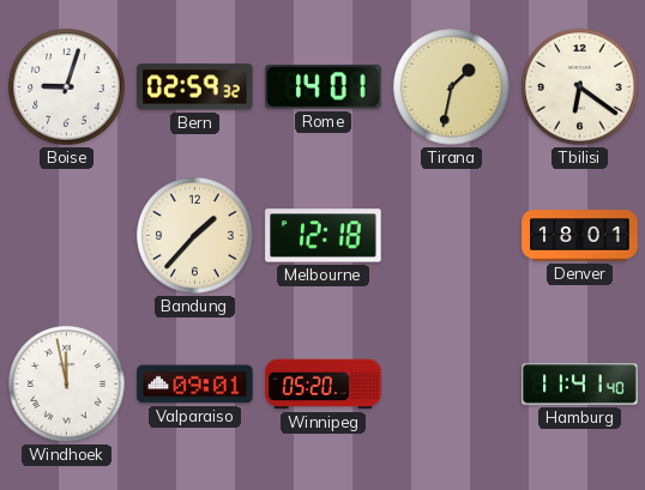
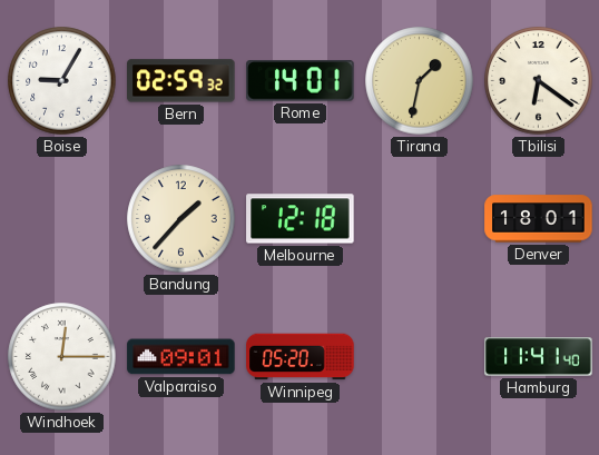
Boise: 9:03 -> 9:05 (62, 81)
Windhoek: 11:58 -> 12:15 (62, 357)
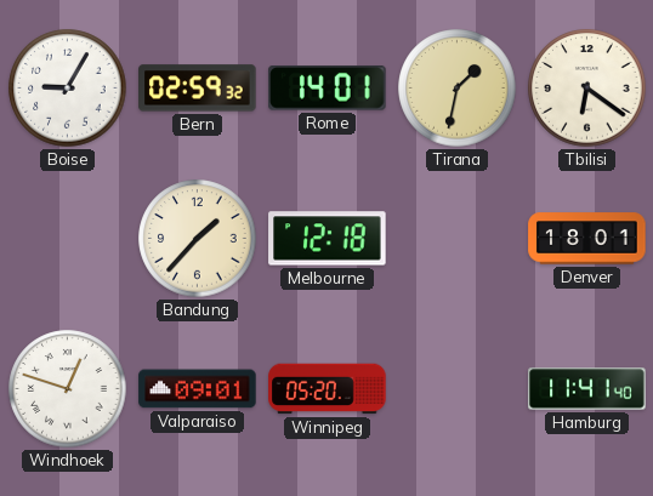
Windhoek: 12:15 -> 12:48 (68, 389)
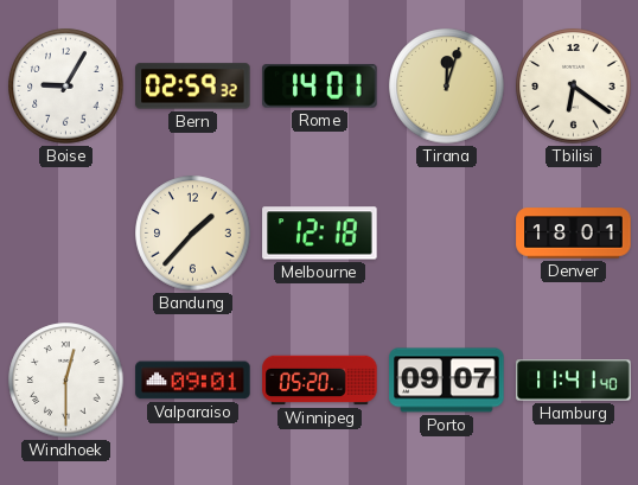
Tirana: 1:32 -> 12:03 (447, 87)
Windhoek: 12:48 -> 12:30 (66, 381)
Porto: none -> 09:07 (447, 381)
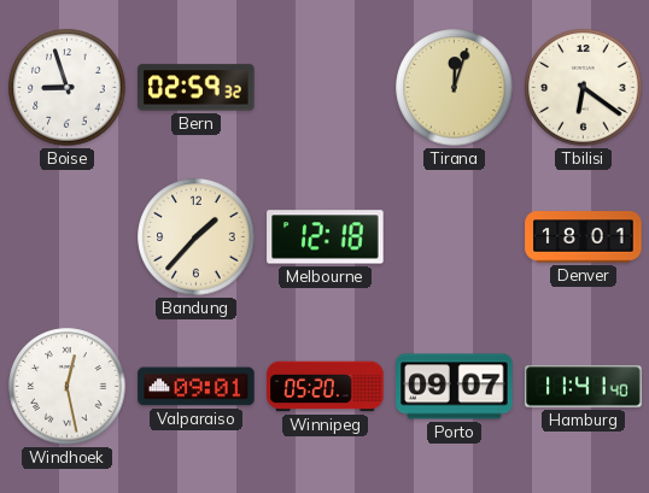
Boise: 9:05 -> 8:57 (68, 88)
Rome: 14:01 -> none (320, 87)
Windhoek: 12:30 -> 12:28 (68, 387)
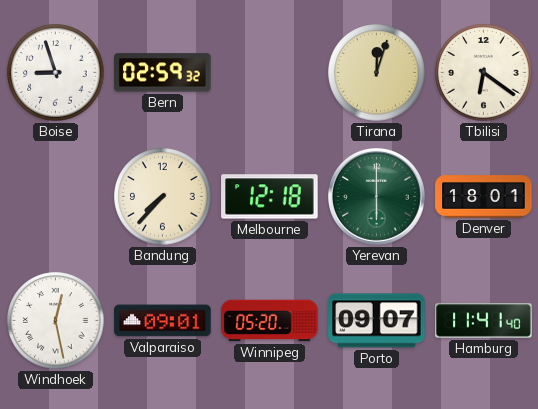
Bandung: 1:37 -> 7:37 (163, 197)
Yerevan: none -> 6:00 (377, 197)
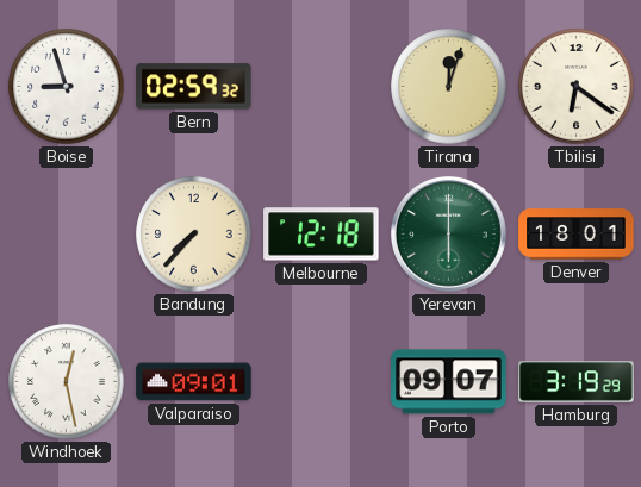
Winnipeg: 05:20 -> none (270, 321)
Hamburg: 11:41 -> 3:19 (577, 382)
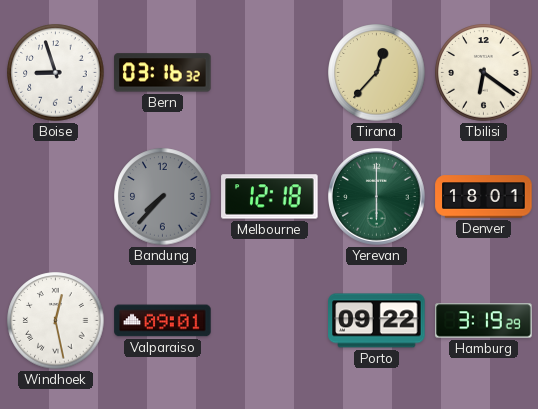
Bern: 02:59 -> 03:16 (163, 73)
Tirana: 12:03 -> 12:37 (377, 73)
Bandung dial: cream -> grey (163, 197)
Porto: 09:07 -> 09:22 (377, 321)
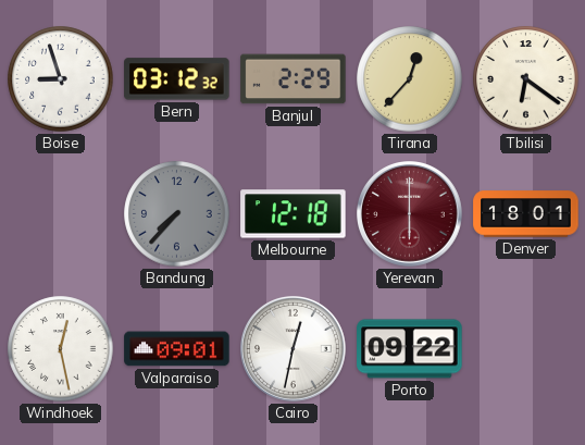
Bern: 03:16 -> 03:12 (177, 79)
Banjul: none -> 2:29 (294, 79)
Yerevan dial: green -> burgundy (410, 214)
Cairo: none -> 12:32 (294, 349)
Hamburg: 3:19 -> none (484, 321)
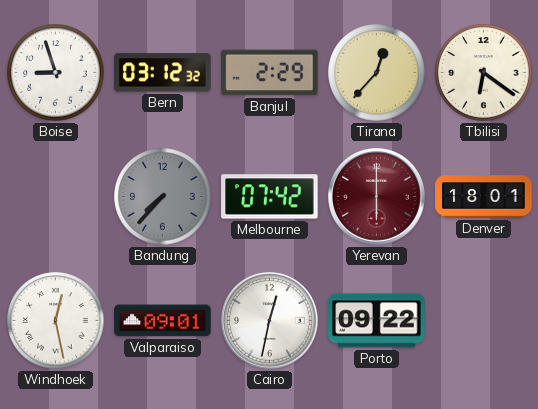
Melbourne: 12:18 -> 07:42 (270, 197)
